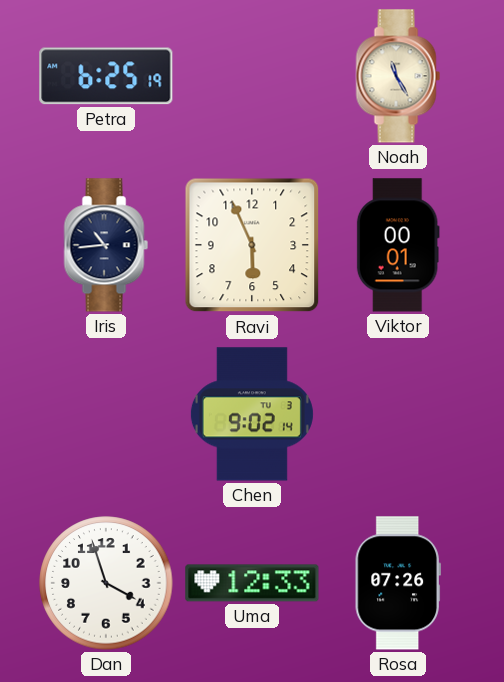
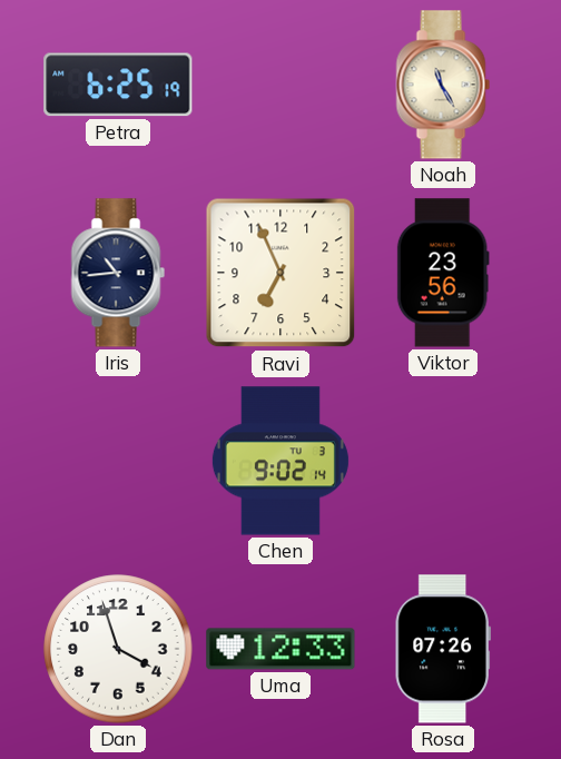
Ravi: 5:56 -> 6:56 (280, 273)
Viktor: 00:01 -> 23:56 (443, 273)
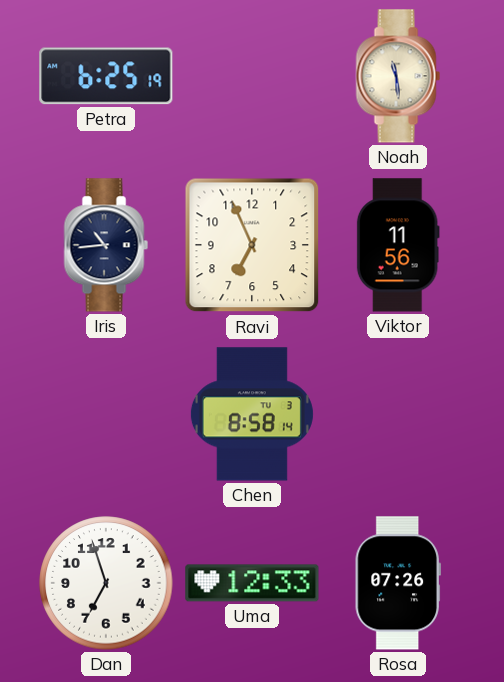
Noah: 11:25 -> 11:29 (398, 76)
Viktor: 23:56 -> 11:56 (398, 245)
Chen: 9:02 -> 8:58 (252, 414)
Dan: 3:57 -> 6:57 (106, 583)
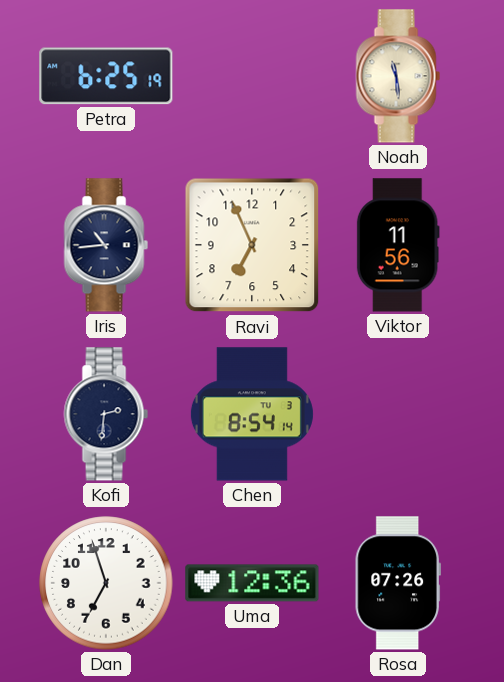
Kofi: none -> 2:31 (106, 414)
Chen: 8:58 -> 8:54 (252, 414)
Uma: 12:33 -> 12:36 (252, 583)
